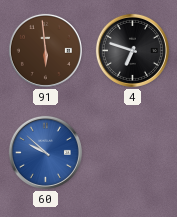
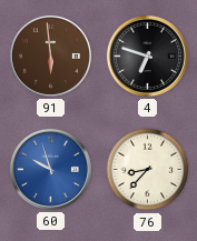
60: 9:52 -> 9:57 (50, 169)
76: none -> 8:37 (148, 170)
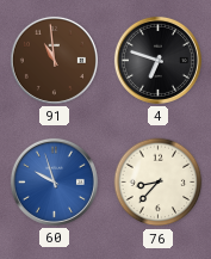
91: 5:59 -> 10:59 (54, 60)
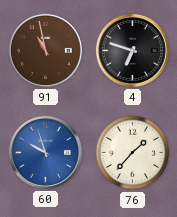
91: 10:59 -> 10:58 (45, 50)
76: 8:37 -> 1:37 (133, 153)
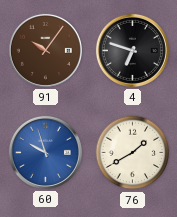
91: 10:58 -> 10:06 (45, 50)
76: 1:37 -> 1:40 (133, 153)
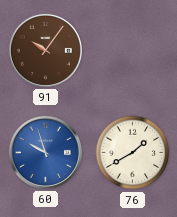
4: 6:48 -> none (132, 50)
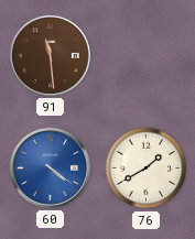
91: 10:06 -> 11:29 (50, 55)
60: 9:57 -> 4:21 (50, 167)
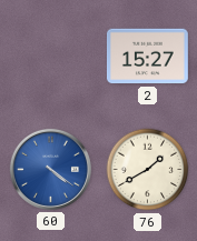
91: 11:29 -> none (50, 55)
2: none -> 15:27 (147, 57)
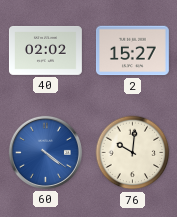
40: none -> 02:02 (46, 50)
76: 1:40 -> 10:01 (133, 153)
